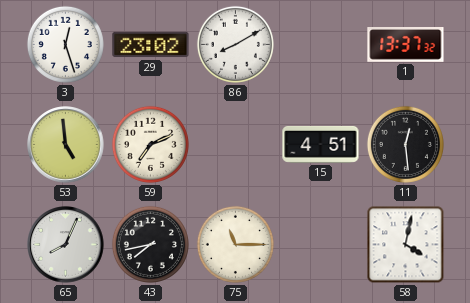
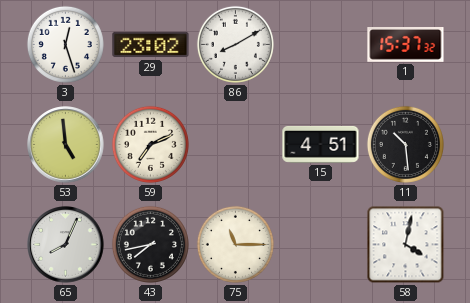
1: 13:37 -> 15:37 (406, 45)
11: 12:29 -> 10:29 (405, 144)
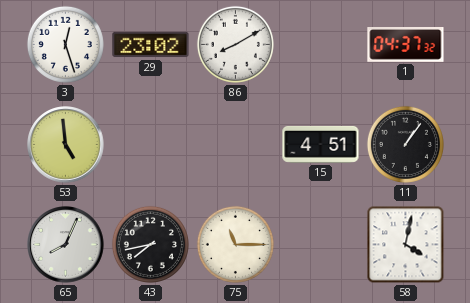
1: 15:37 -> 04:37 (406, 45)
59: 7:11 -> none (150, 144)
11: 10:29 -> 1:06 (405, 144)
